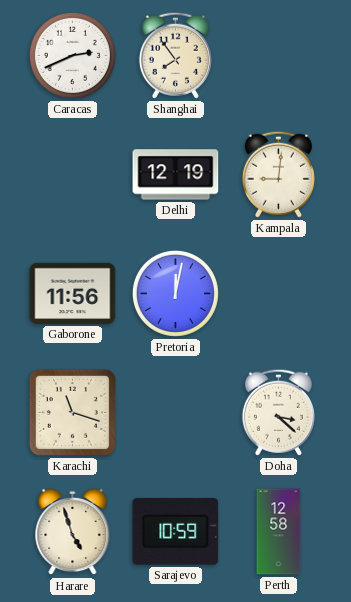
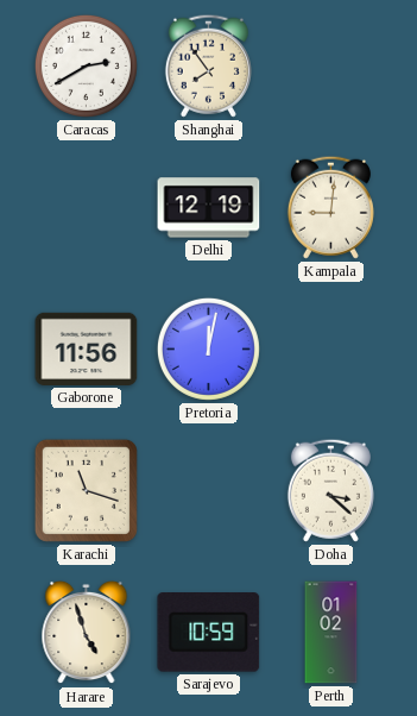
Caracas: 2:41 -> 2:40 (86, 65)
Perth: 12:58 -> 01:02 (331, 633)
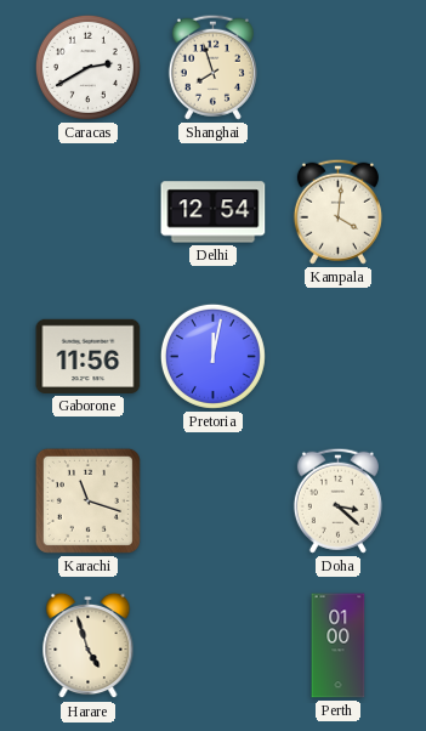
Shanghai: 7:54 -> 7:57 (212, 67)
Delhi: 12:19 -> 12:54 (214, 212)
Kampala: 9:01 -> 4:01 (337, 211)
Sarajevo: 10:59 -> none (209, 633)
Perth: 01:02 -> 01:00 (339, 646)
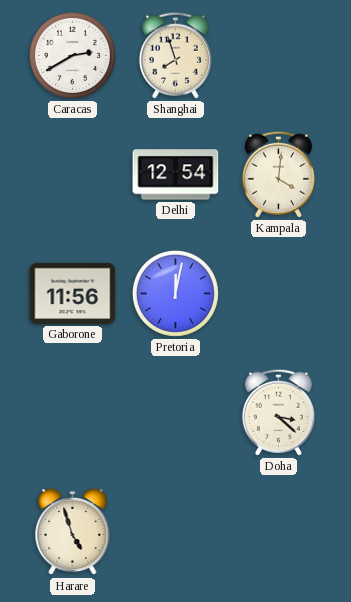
Karachi: 11:18 -> none (87, 500)
Perth: 01:00 -> none (339, 646)
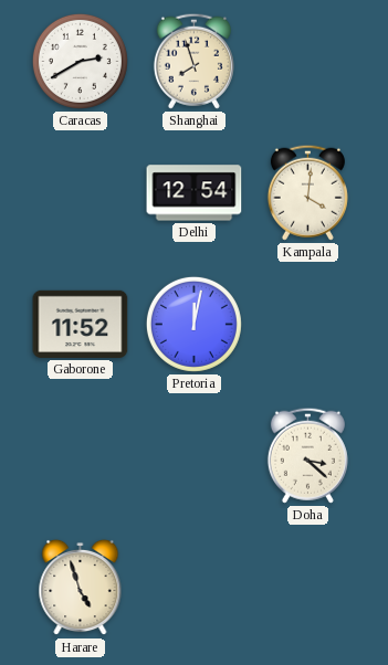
Gaborone: 11:56 -> 11:52 (81, 324)
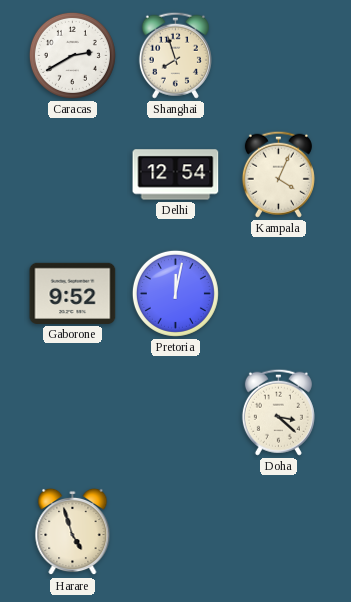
Kampala: 4:01 -> 4:04 (278, 174)
Gaborone: 11:52 -> 9:52 (73, 293)
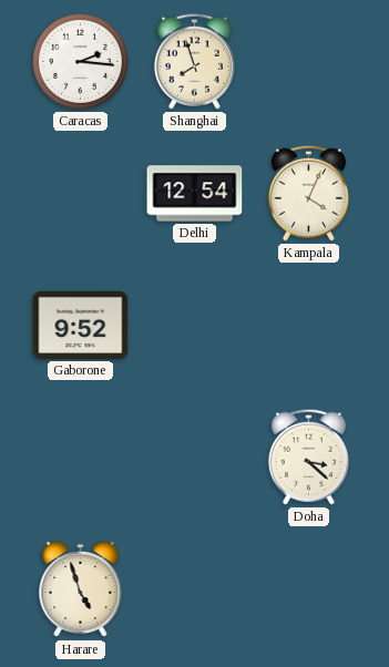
Caracas: 2:40 -> 2:16 (80, 61)
Pretoria: 12:02 -> none (175, 293)
